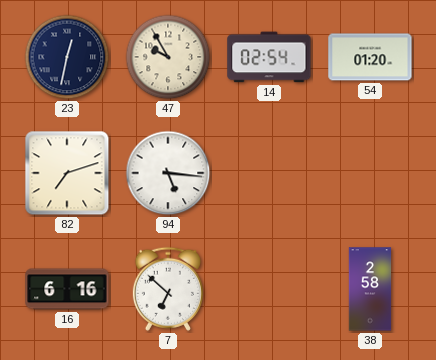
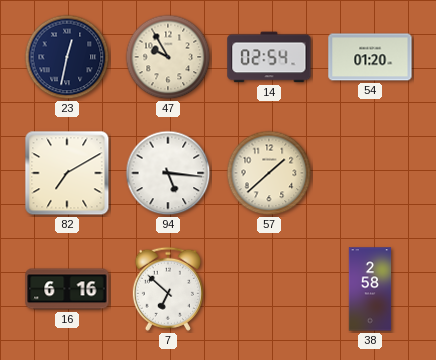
82: 7:12 -> 7:10 (67, 173)
57: none -> 1:38 (269, 173)
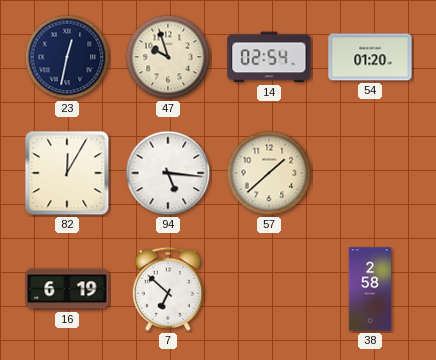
47: 9:55 -> 9:57 (168, 57)
82: 7:10 -> 12:05 (67, 173)
16: 6:16 -> 6:19 (67, 289)
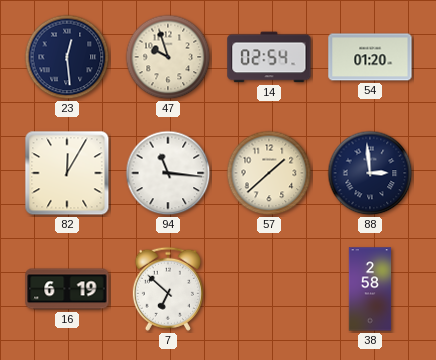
23: 12:32 -> 12:29 (67, 57)
94: 5:16 -> 11:16 (168, 173)
88: none -> 2:59 (370, 173)
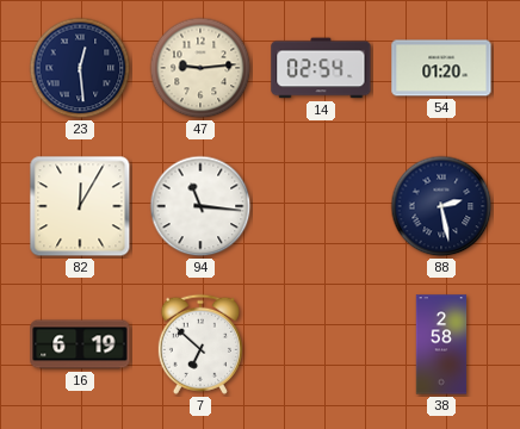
47: 9:57 -> 9:14 (200, 68)
57: 1:38 -> none (269, 173)
88: 2:59 -> 2:28 (441, 206)
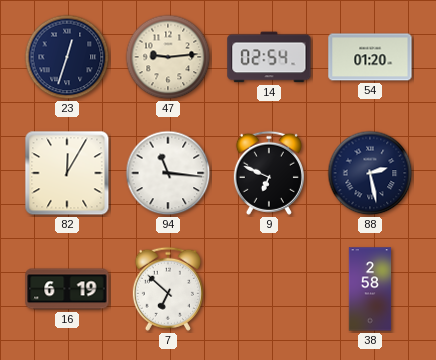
23: 12:29 -> 12:33 (67, 57)
9: none -> 6:49 (269, 173)
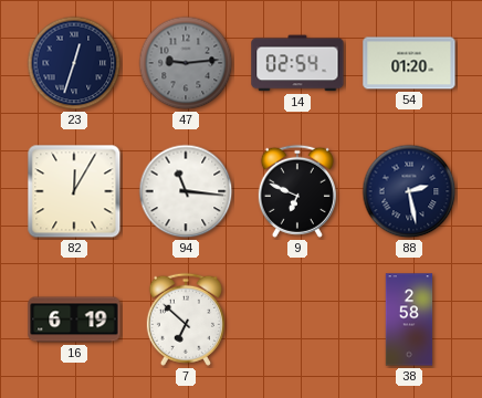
47 dial: cream -> grey (186, 63)
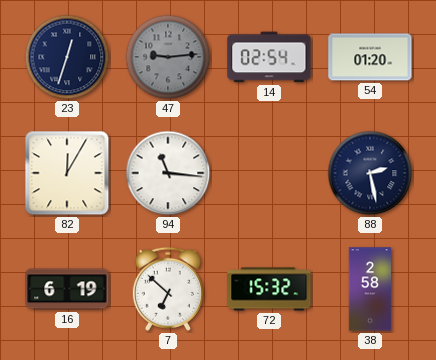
9: 6:49 -> none (297, 191)
72: none -> 15:32 (269, 289)
